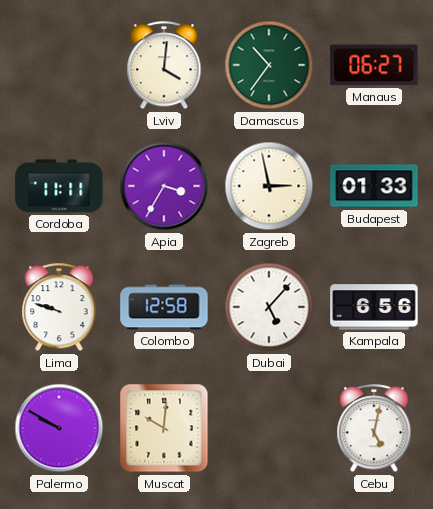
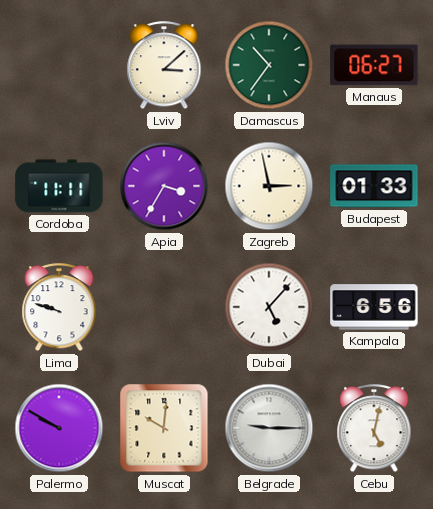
Lviv: 4:01 -> 3:08 (164, 66)
Colombo: 12:58 -> none (164, 307)
Belgrade: none -> 9:15 (269, 428)
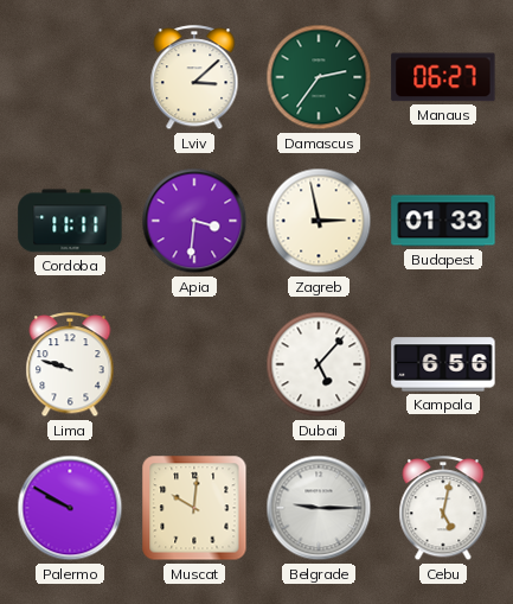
Damascus: 10:36 -> 2:36 (319, 77)
Apia: 3:35 -> 3:31 (194, 221)
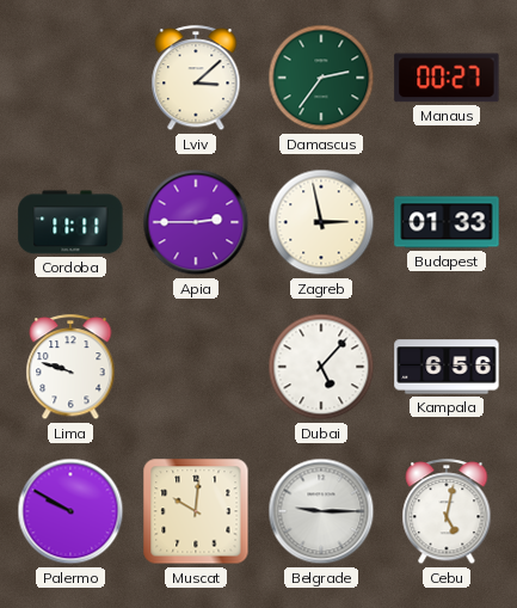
Manaus: 06:27 -> 00:27 (447, 78)
Apia: 3:31 -> 2:45 (196, 222)
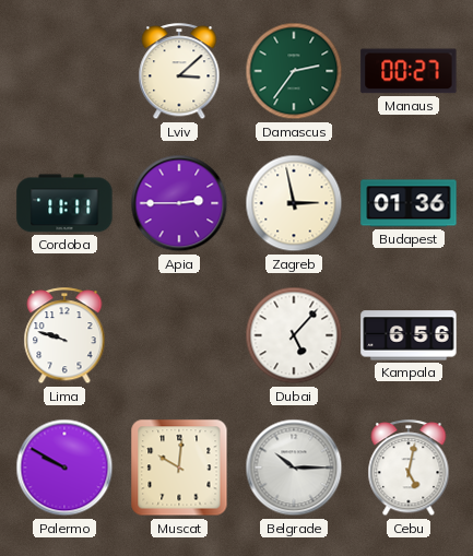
Budapest: 01:33 -> 01:36 (409, 203)
Belgrade: 9:15 -> 10:15 (294, 468)
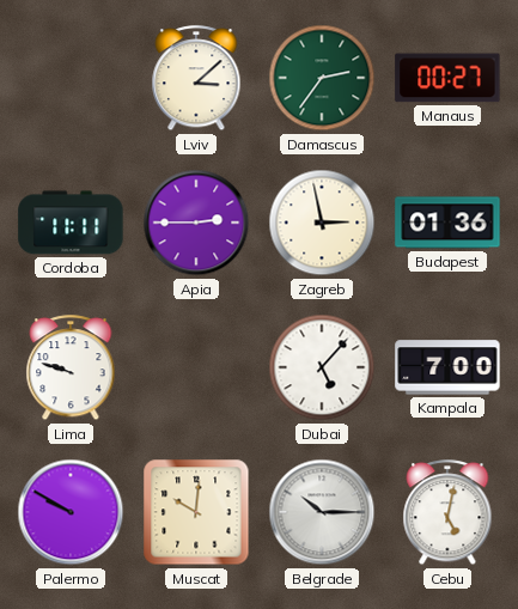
Kampala: 6:56 -> 7:00 (447, 367)
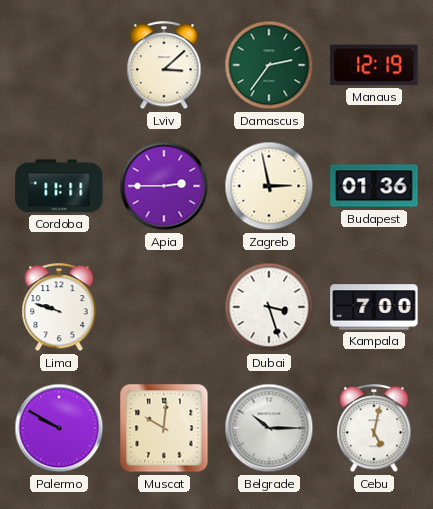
Manaus: 00:27 -> 12:19 (374, 65)
Dubai: 5:07 -> 3:27 (269, 307)
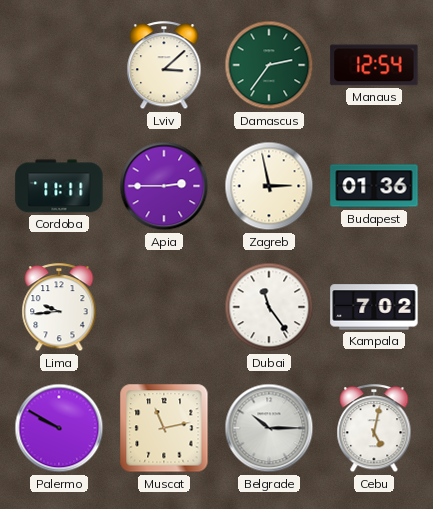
Manaus: 12:19 -> 12:54 (374, 65)
Lima: 9:48 -> 9:44 (59, 308)
Dubai: 3:27 -> 11:24 (269, 307)
Kampala: 7:00 -> 7:02 (374, 307)
Muscat: 10:01 -> 11:13 (164, 428)
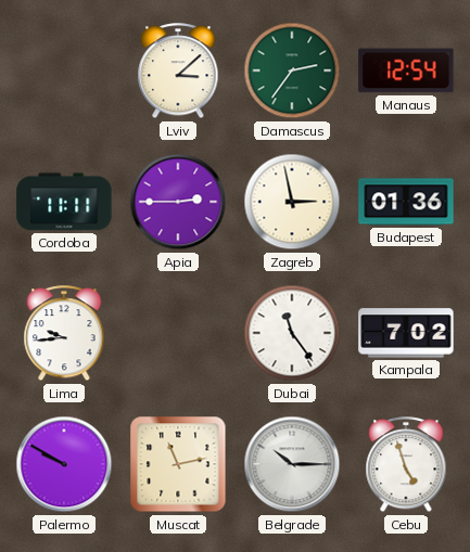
Cebu: 5:02 -> 4:57 (406, 465)
